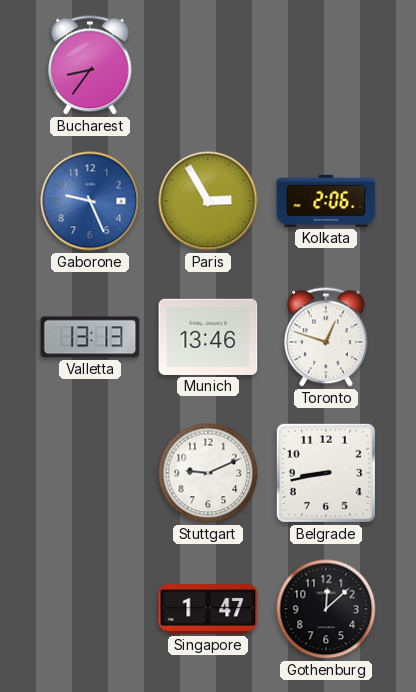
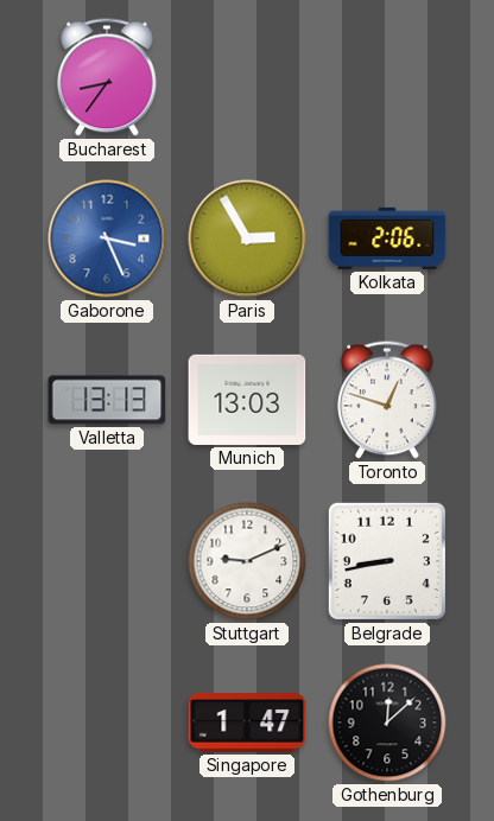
Gaborone: 9:26 -> 3:26 (107, 238)
Munich: 13:46 -> 13:03 (247, 400)
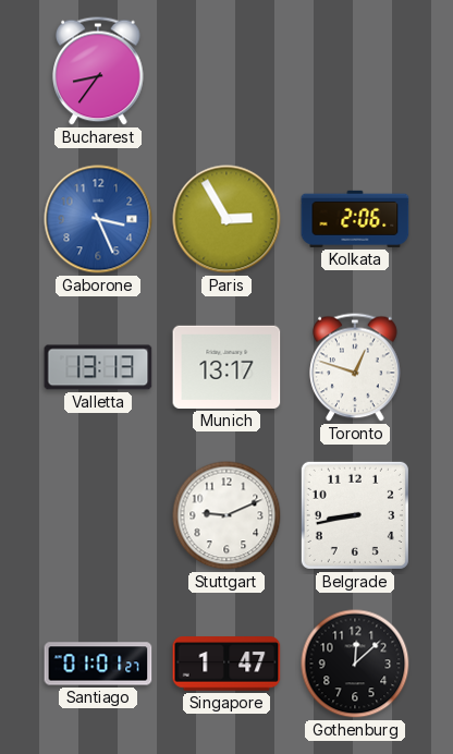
Munich: 13:03 -> 13:17 (226, 367)
Santiago: none -> 01:01 (98, 664)
